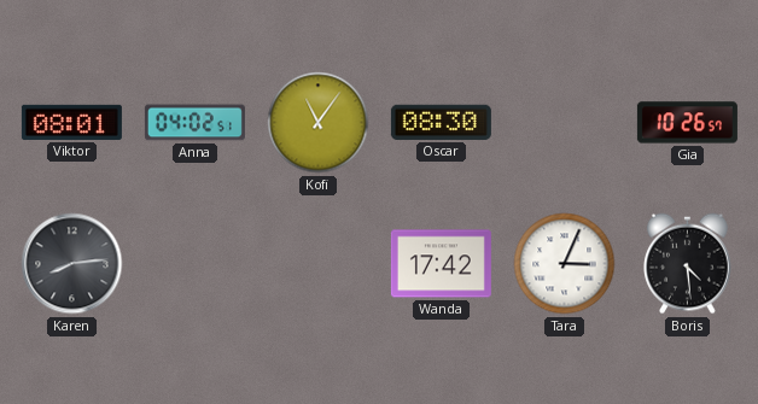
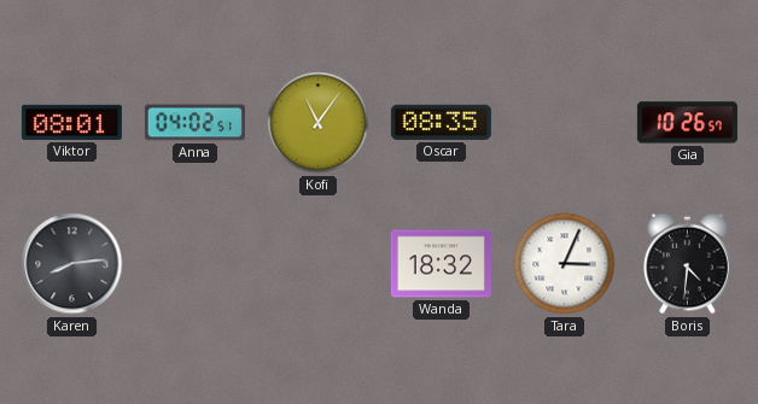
Oscar: 08:30 -> 08:35 (441, 122)
Wanda: 17:42 -> 18:32 (441, 264)
Boris: 4:29 -> 4:31 (688, 264)
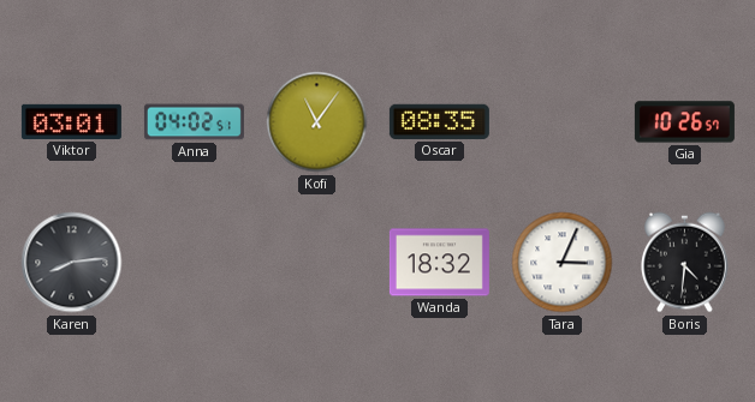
Viktor: 08:01 -> 03:01 (71, 121)
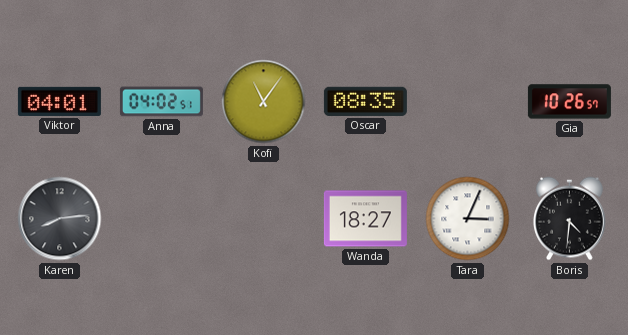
Viktor: 03:01 -> 04:01 (59, 101)
Wanda: 18:32 -> 18:27 (365, 219)
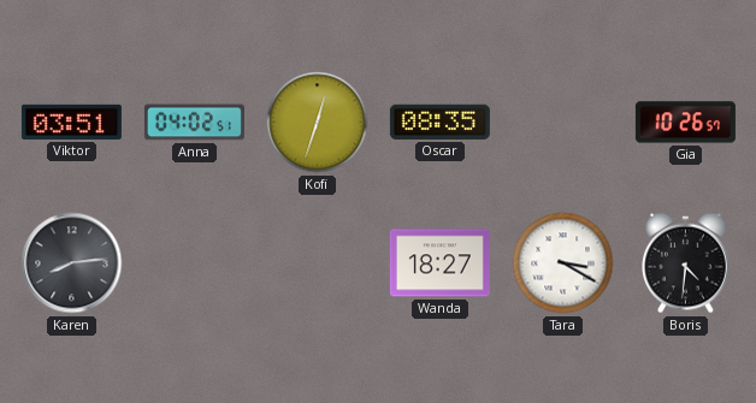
Viktor: 04:01 -> 03:51 (71, 122)
Kofi: 11:06 -> 12:33 (318, 123)
Tara: 3:04 -> 3:20 (563, 263)
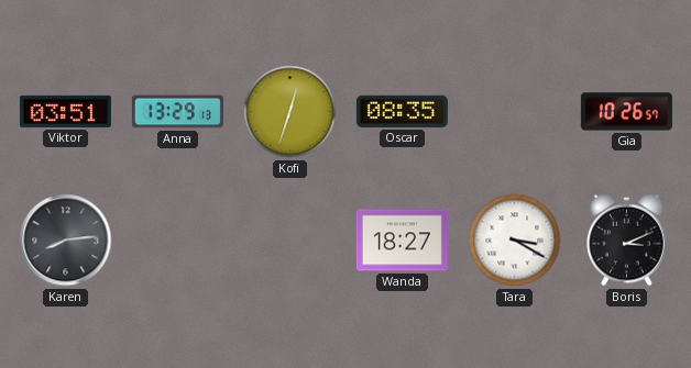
Anna: 04:02 -> 13:29 (177, 112)
Boris: 4:31 -> 3:11 (627, 241)
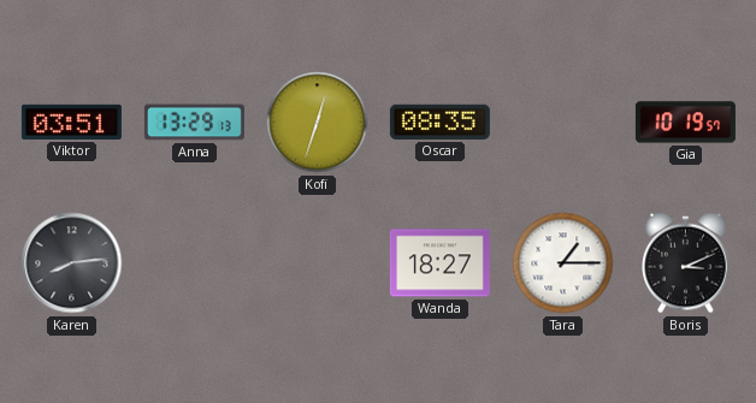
Gia: 10:26 -> 10:19 (685, 123)
Tara: 3:20 -> 1:15 (563, 263)
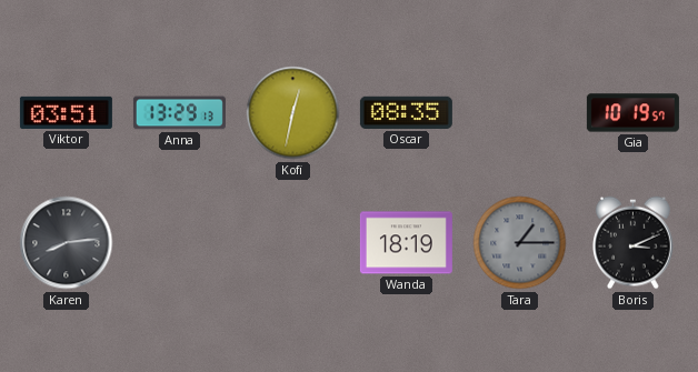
Kofi: 12:33 -> 12:32 (293, 113)
Wanda: 18:27 -> 18:19 (406, 243)
Tara dial: white -> grey (520, 243)
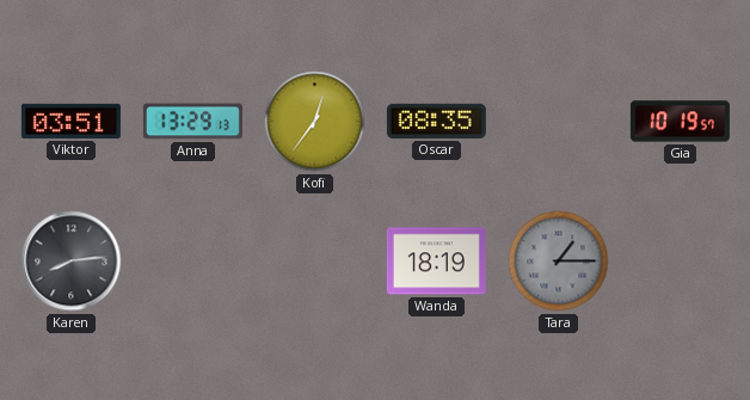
Kofi: 12:32 -> 12:36 (315, 122)
Boris: 3:11 -> none (634, 243)
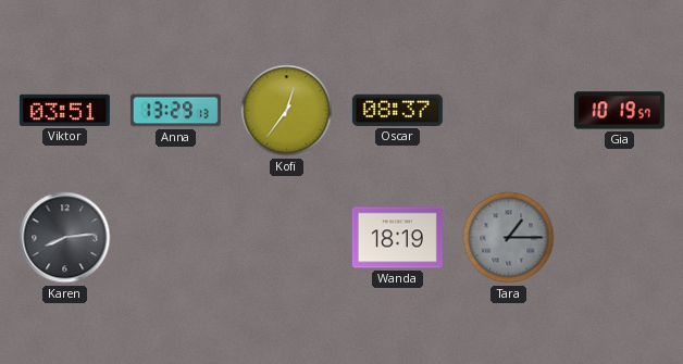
Oscar: 08:35 -> 08:37 (397, 110)
